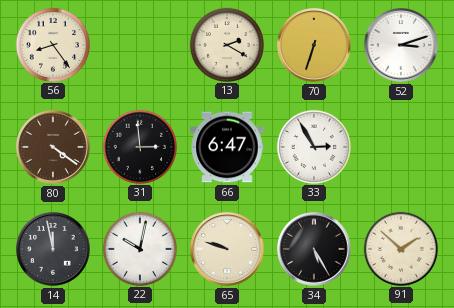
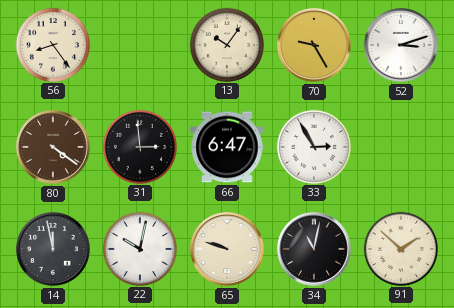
13: 2:20 -> 10:06 (226, 44)
70: 6:33 -> 9:25 (315, 46)
34: 5:25 -> 11:02 (315, 250)
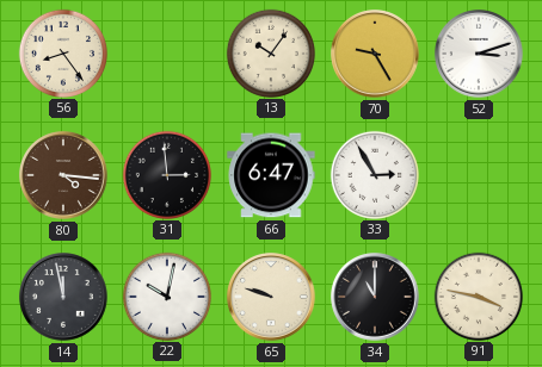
80: 4:21 -> 4:16 (64, 176)
34: 11:02 -> 11:00 (376, 298)
91: 1:52 -> 3:47 (478, 296)
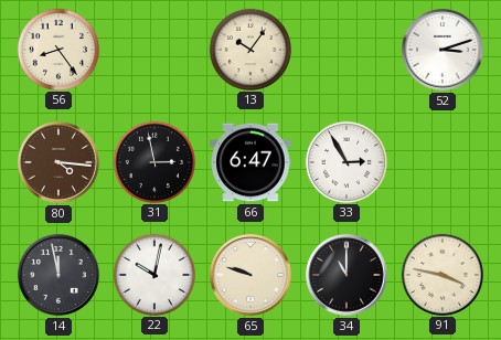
70: 9:25 -> none (376, 55)
31: 2:59 -> 2:58 (153, 161)
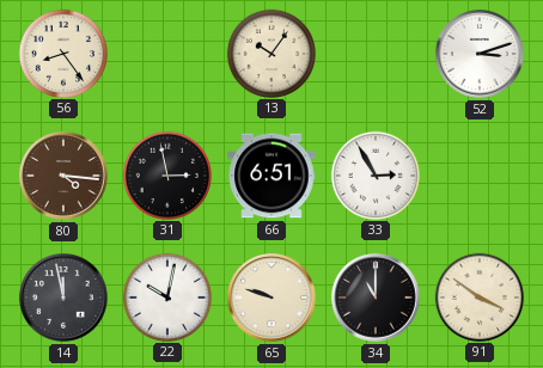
66: 6:47 -> 6:51 (271, 176)
91: 3:47 -> 3:51 (478, 296)
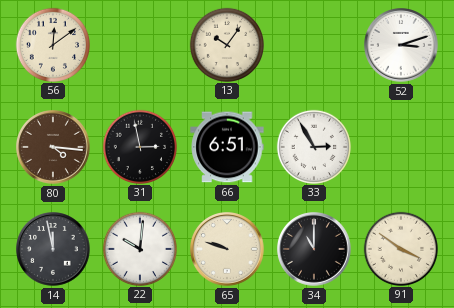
56: 8:24 -> 12:09 (52, 44)
22: 10:02 -> 10:01 (139, 248)
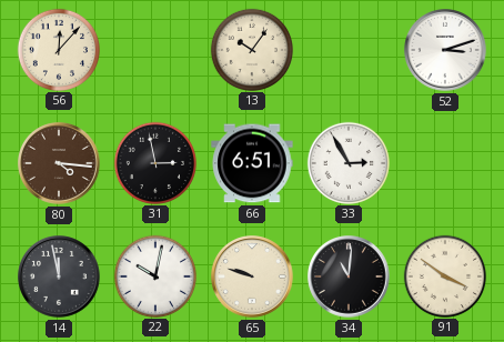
56: 12:09 -> 12:07 (58, 49)
22: 10:01 -> 10:02 (154, 275)
34: 11:00 -> 11:01 (350, 278)
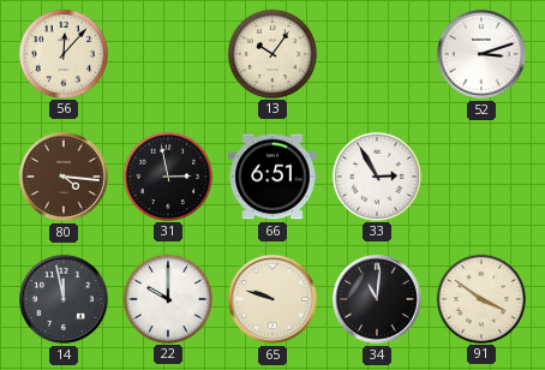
22: 10:02 -> 10:00 (167, 298)
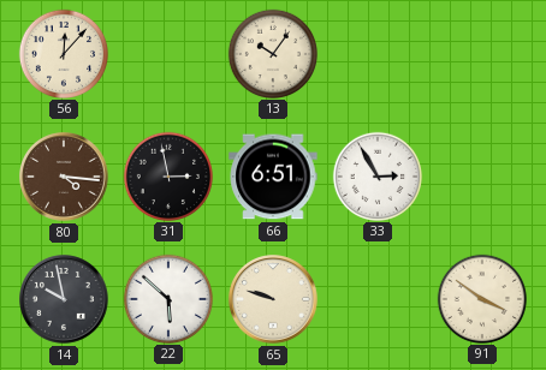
52: 3:12 -> none (483, 55)
14: 11:58 -> 9:58 (65, 300)
22: 10:00 -> 5:52 (167, 298)
34: 11:01 -> none (378, 300)
